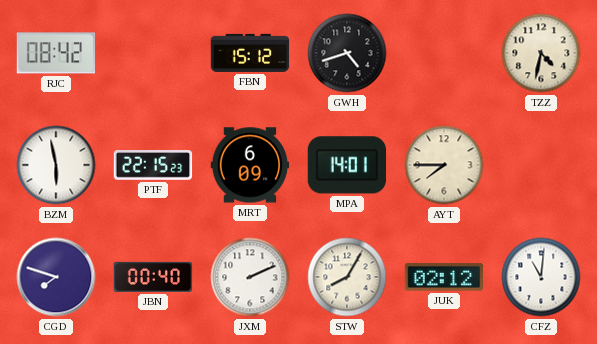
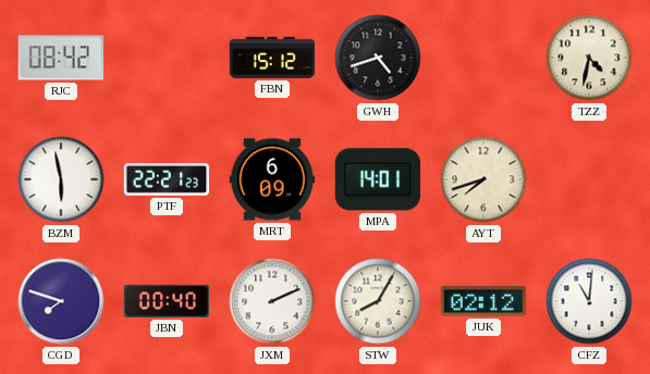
PTF: 22:15 -> 22:21 (167, 179)
AYT: 7:45 -> 7:42 (483, 179)
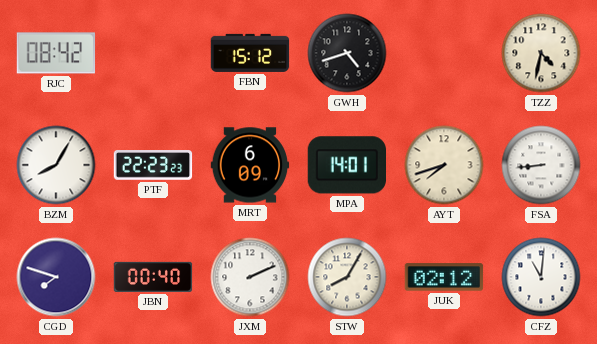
BZM: 5:58 -> 8:05 (56, 165)
PTF: 22:21 -> 22:23 (153, 165)
FSA: none -> 8:44 (541, 165)
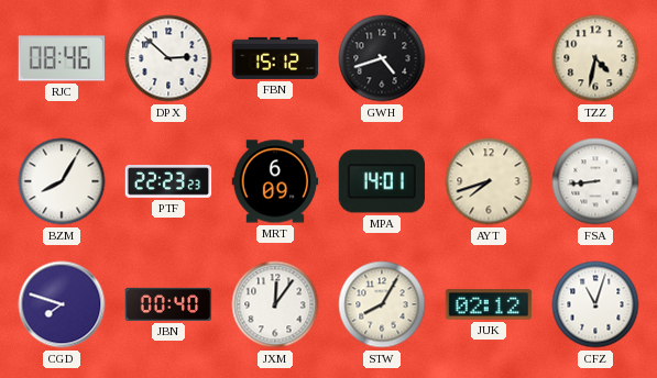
RJC: 08:42 -> 08:46 (62, 58)
DPX: none -> 2:52 (168, 58)
JXM: 2:11 -> 12:06 (275, 304)
CFZ: 11:01 -> 11:03 (595, 304)
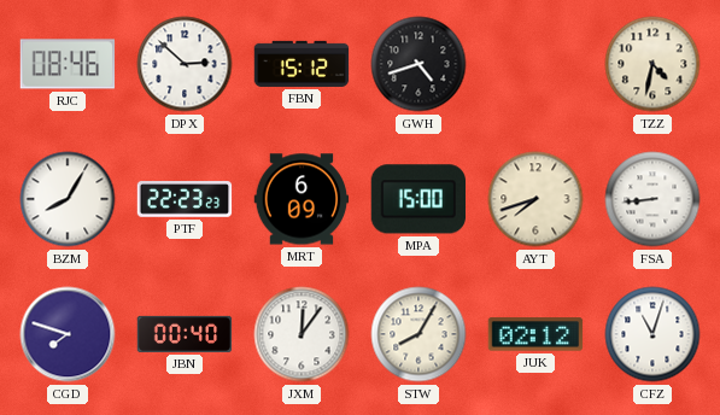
MPA: 14:01 -> 15:00 (417, 199)
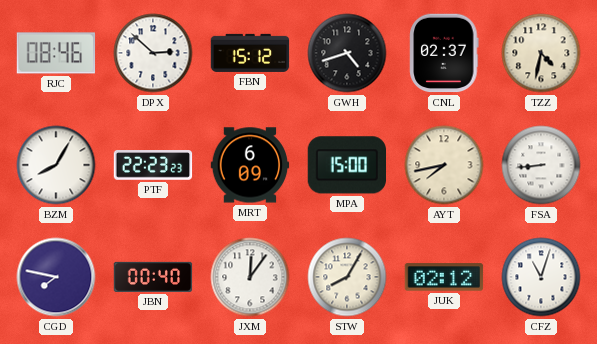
CNL: none -> 02:37 (444, 53)
AYT: 7:42 -> 7:43 (444, 165)
CGD: 7:48 -> 7:47 (56, 277)
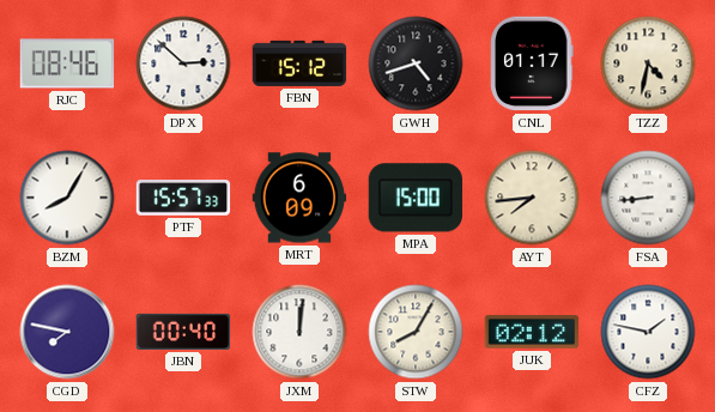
CNL: 02:37 -> 01:17 (532, 63)
PTF: 22:23 -> 15:57 (183, 198)
AYT: 7:43 -> 7:44 (532, 198)
JXM: 12:06 -> 12:01 (299, 332)
CFZ: 11:03 -> 1:47 (648, 332)
